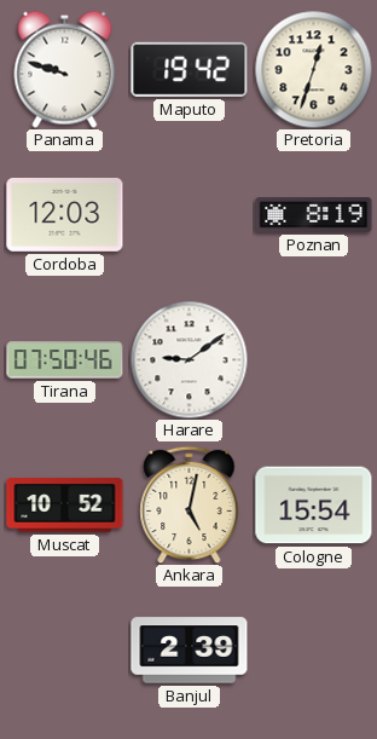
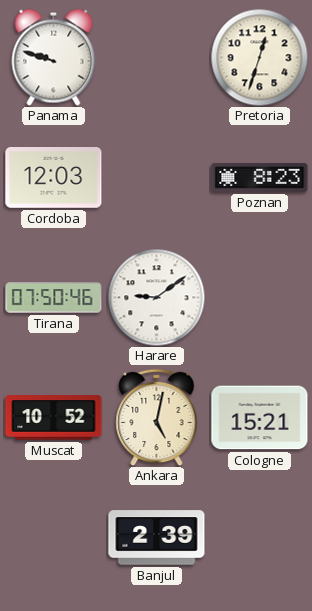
Maputo: 19:42 -> none (190, 69)
Poznan: 8:19 -> 8:23 (260, 177)
Cologne: 15:54 -> 15:21 (260, 418)
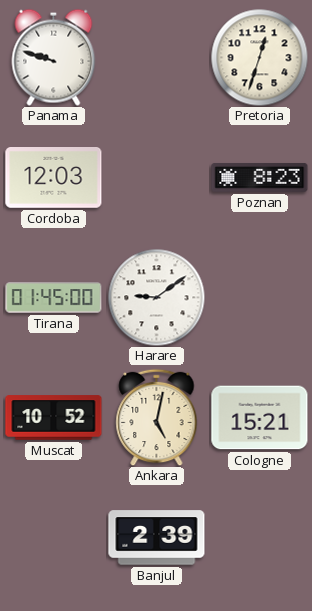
Tirana: 07:50 -> 01:45 (54, 298)
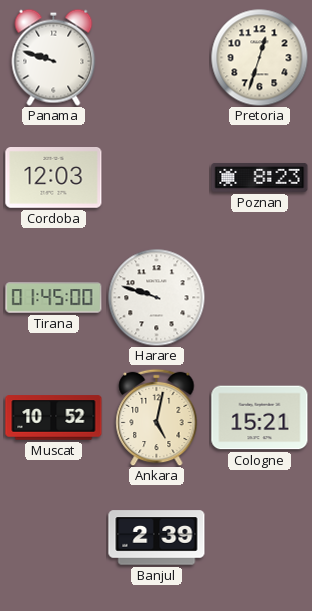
Harare: 9:09 -> 9:48 (156, 297)
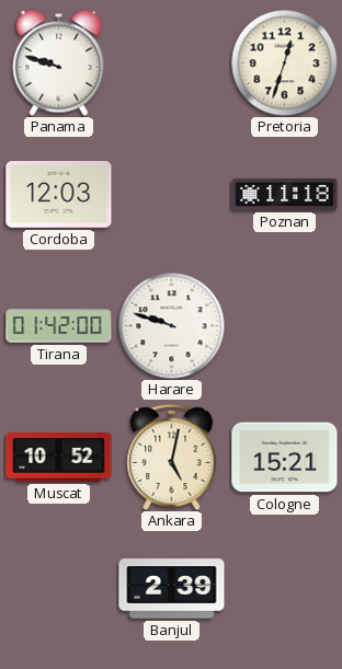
Poznan: 8:23 -> 11:18 (285, 194)
Tirana: 01:45 -> 01:42 (59, 326)
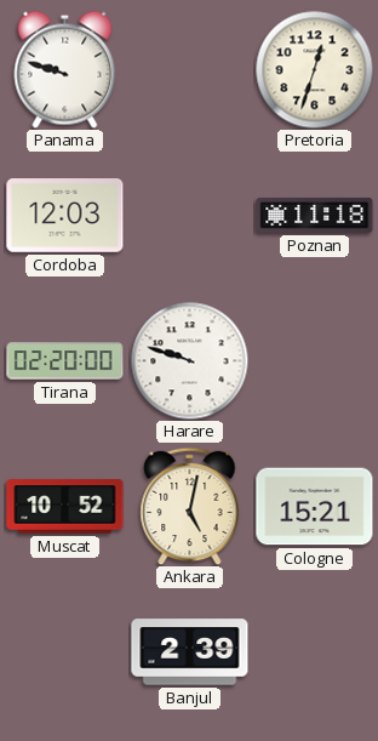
Tirana: 01:42 -> 02:20 (65, 361)
